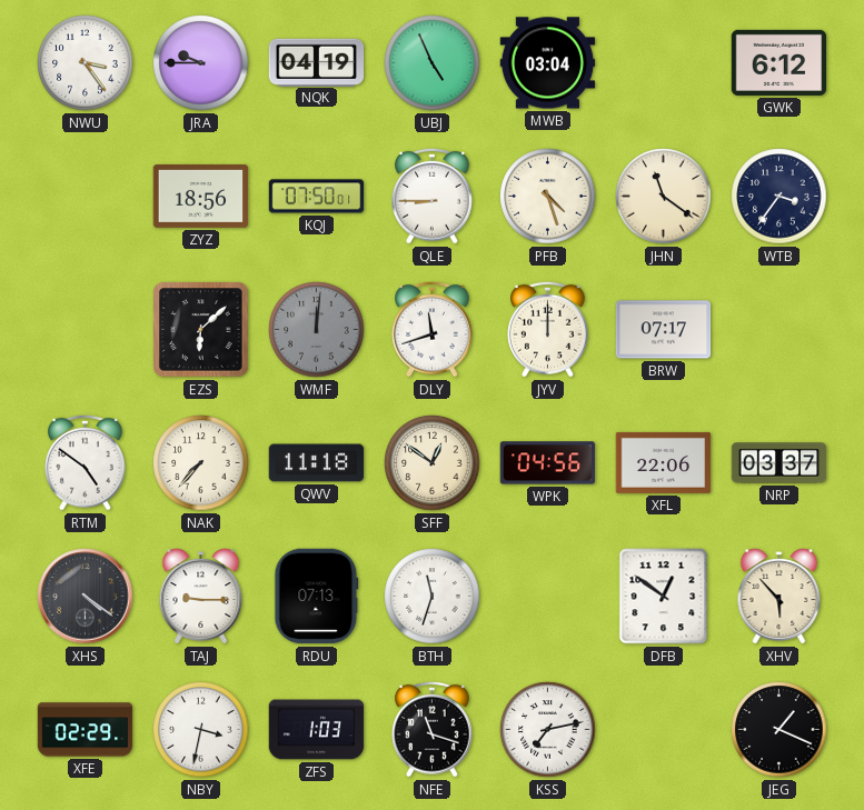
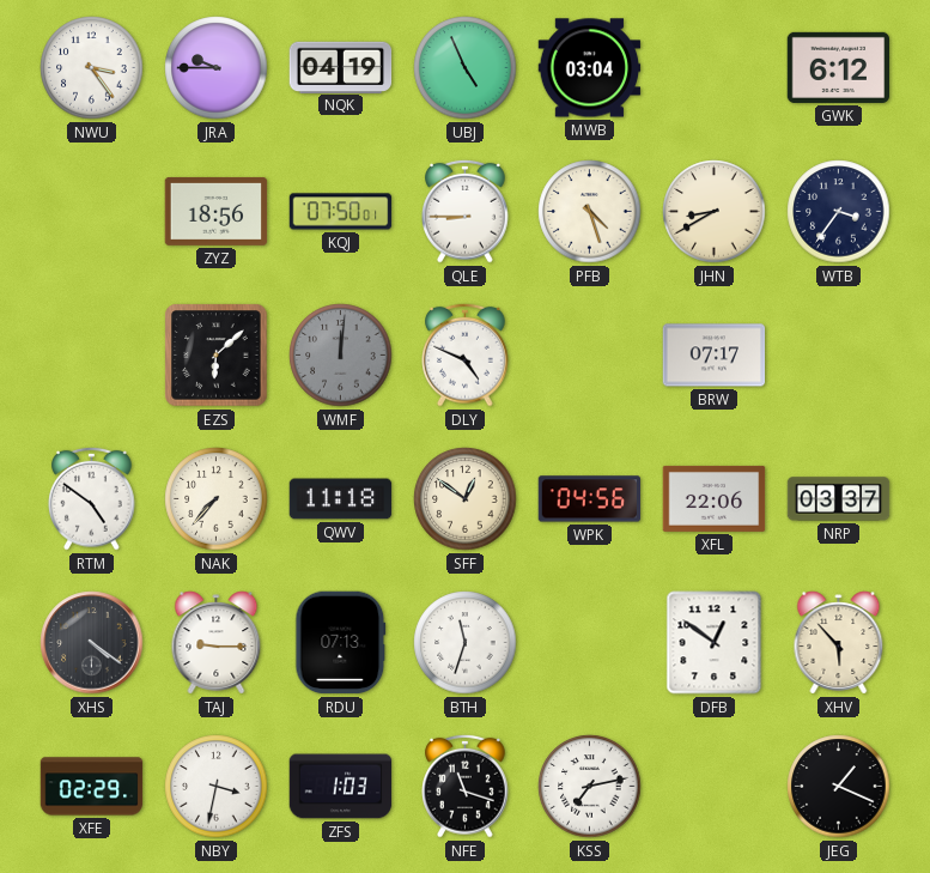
JHN: 11:21 -> 8:40 (715, 212)
DLY: 11:42 -> 4:49 (466, 354)
JYV: 12:00 -> none (548, 329)
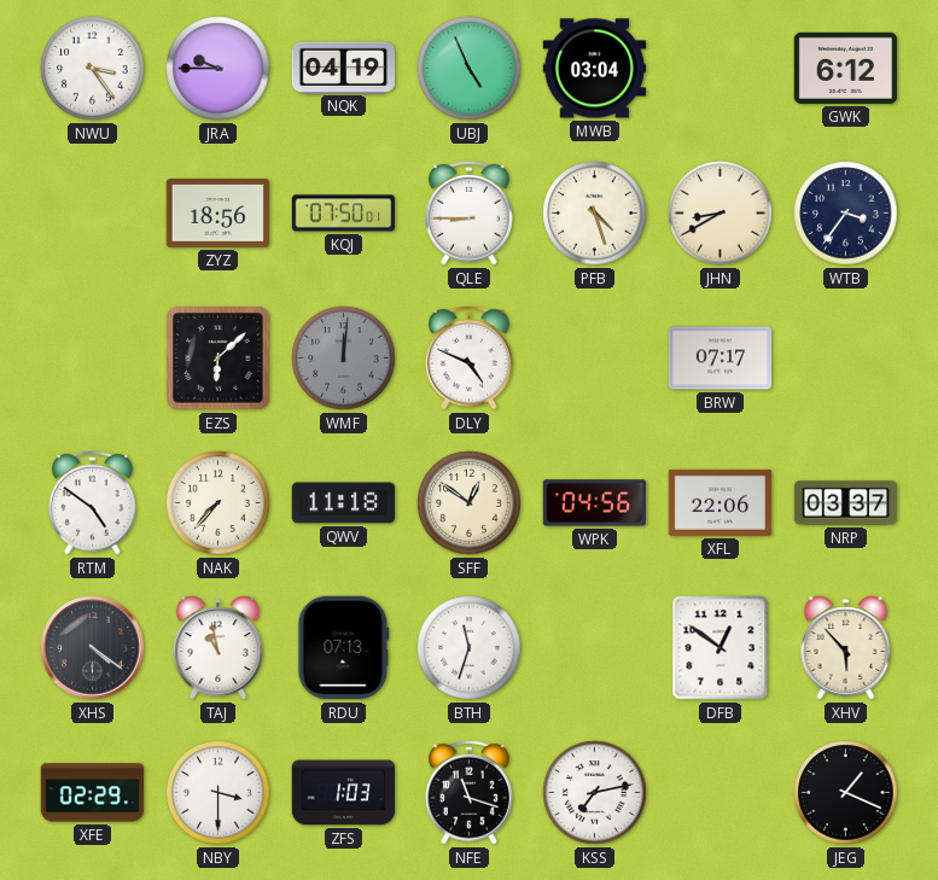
TAJ: 9:15 -> 10:58 (219, 648)
NBY: 3:32 -> 3:30 (219, 793)
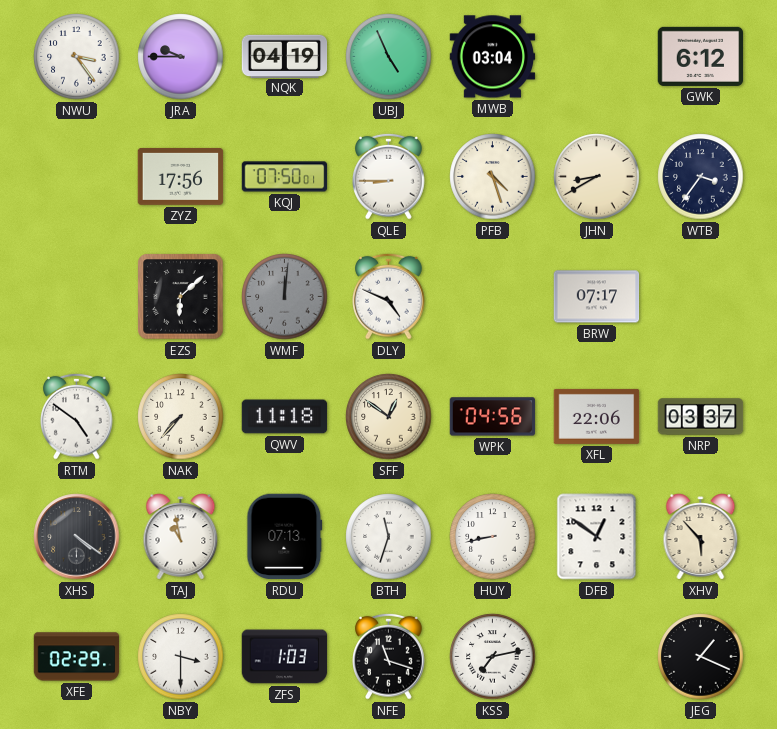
ZYZ: 18:56 -> 17:56 (181, 176)
HUY: none -> 8:43 (493, 537)
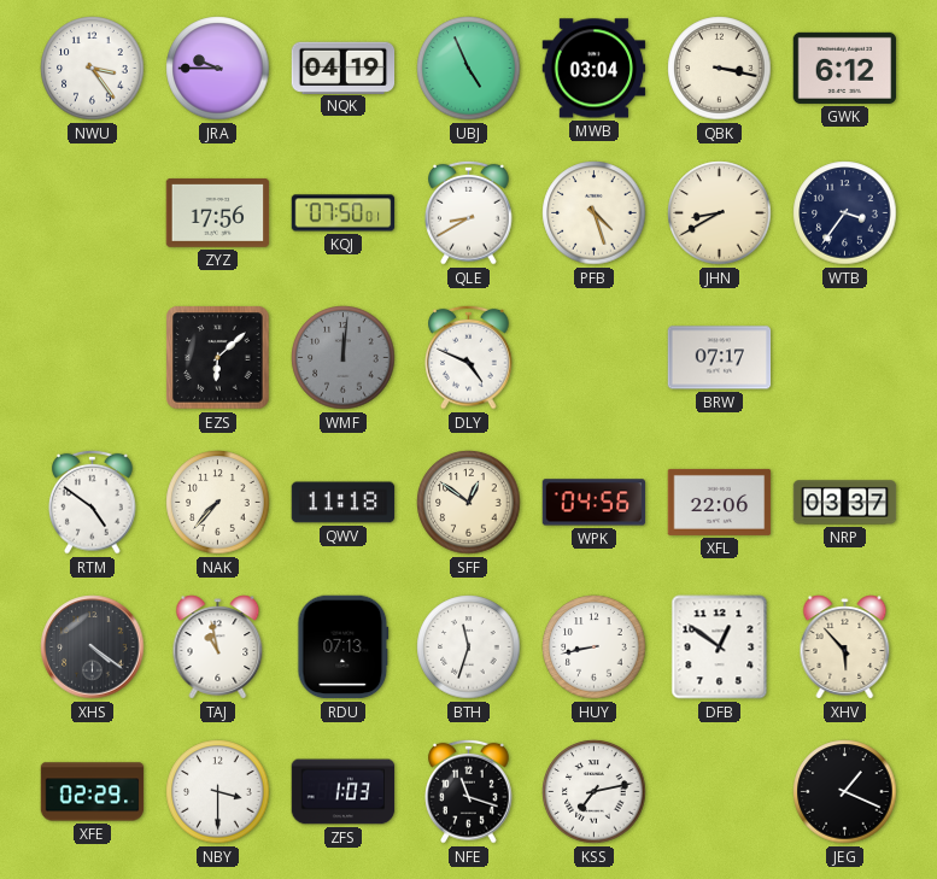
QBK: none -> 3:17 (720, 69)
QLE: 8:45 -> 8:40 (469, 212)
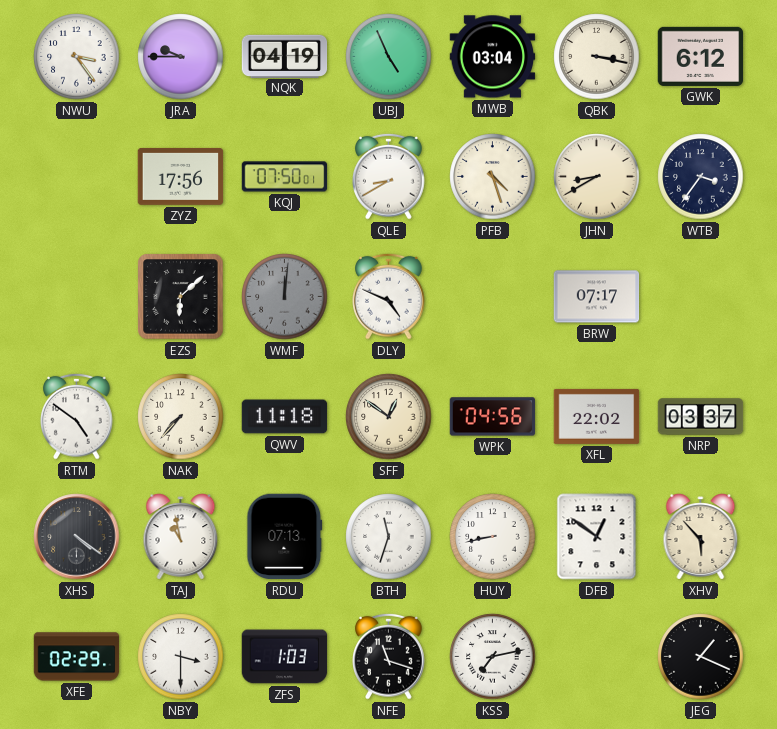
XFL: 22:06 -> 22:02 (597, 416)
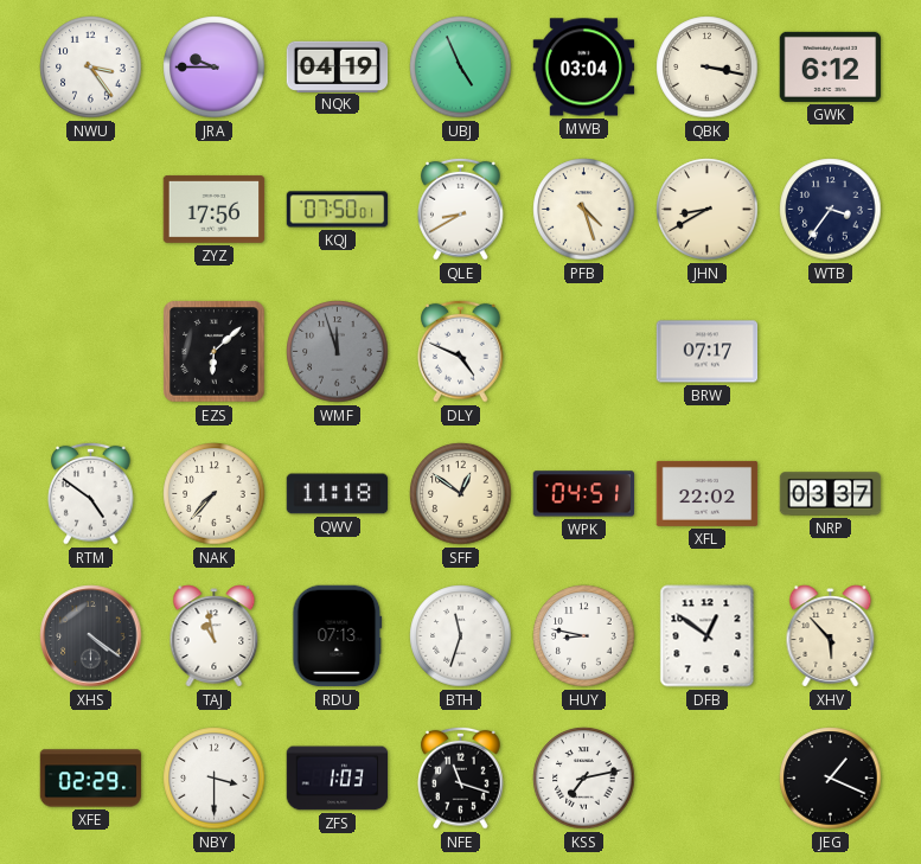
WMF: 12:01 -> 11:57 (338, 352)
WPK: 04:56 -> 04:51 (584, 494)
HUY: 8:43 -> 8:47 (584, 636)
